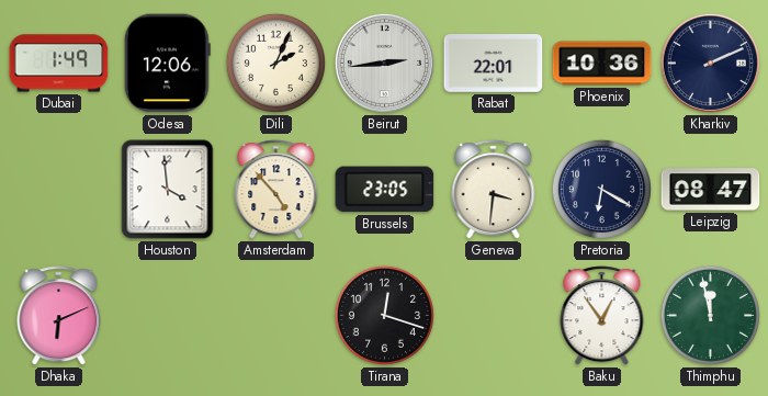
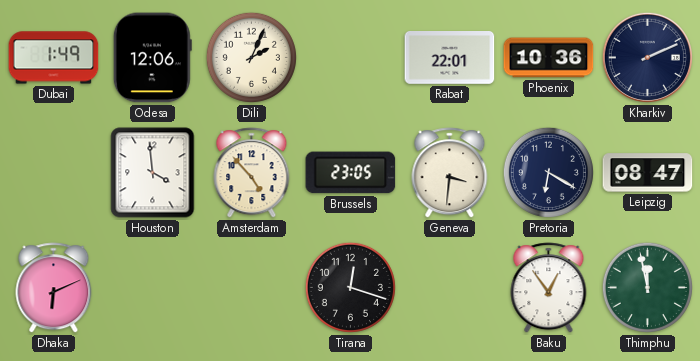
Beirut: 2:44 -> none (384, 63)
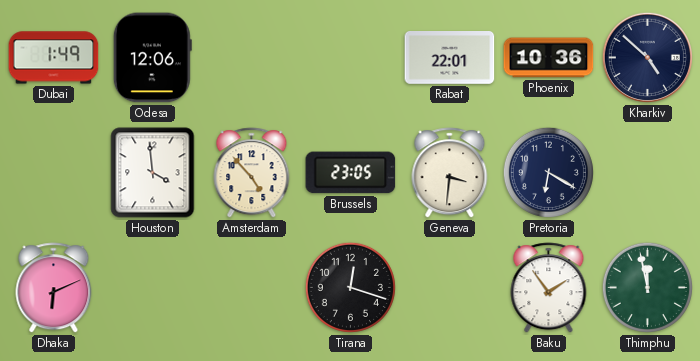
Dili: 2:04 -> none (251, 57)
Kharkiv: 2:11 -> 4:52 (647, 57)
Leipzig: 08:47 -> none (648, 173)
Baku: 12:54 -> 1:54 (549, 288)
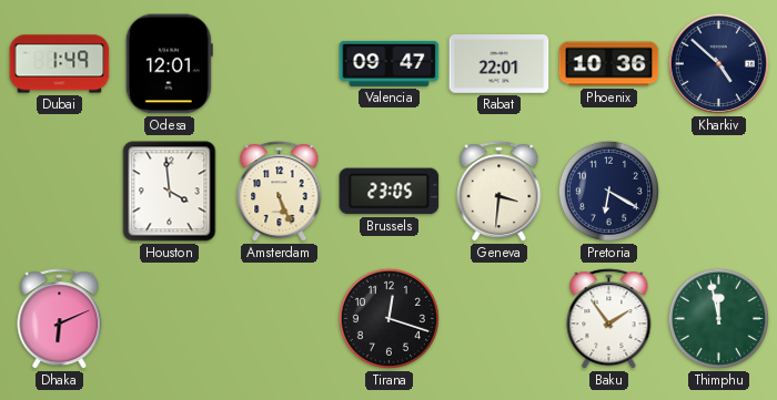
Odesa: 12:06 -> 12:01 (169, 64)
Valencia: none -> 09:47 (390, 63)
Amsterdam: 4:53 -> 5:26 (280, 192)
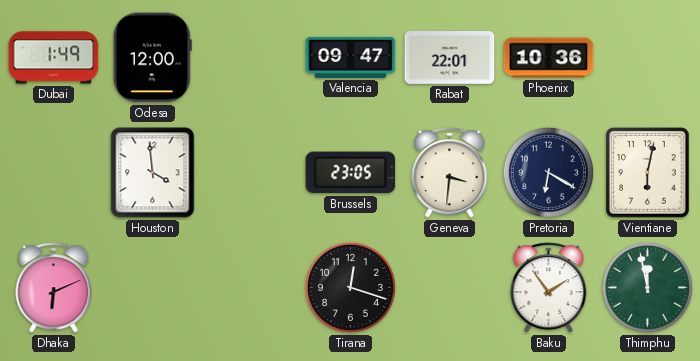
Odesa: 12:01 -> 12:00 (152, 58)
Kharkiv: 4:52 -> none (718, 63)
Amsterdam: 5:26 -> none (280, 192)
Vientiane: none -> 6:02 (648, 173)
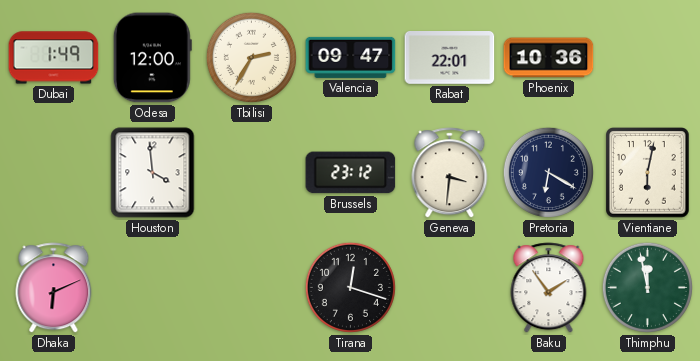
Tbilisi: none -> 2:35 (251, 57)
Brussels: 23:05 -> 23:12 (351, 173)
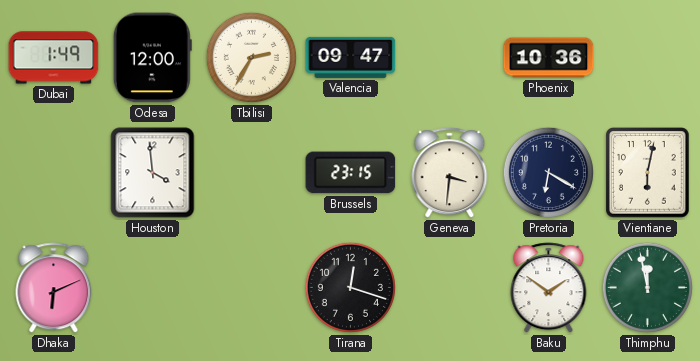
Rabat: 22:01 -> none (450, 58)
Brussels: 23:12 -> 23:15 (351, 173)
Baku: 1:54 -> 1:51 (549, 288)
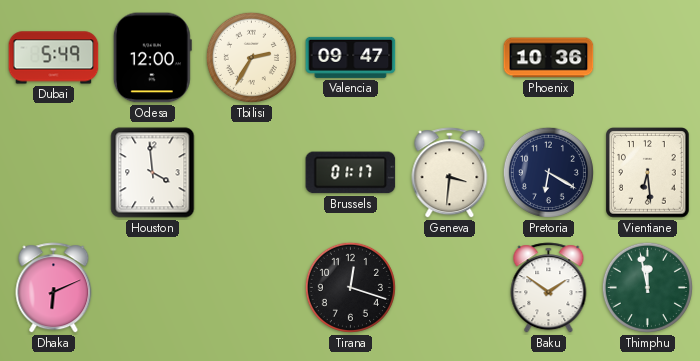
Dubai: 1:49 -> 5:49 (54, 58)
Brussels: 23:15 -> 01:17 (351, 173)
Vientiane: 6:02 -> 6:29 (648, 173)
